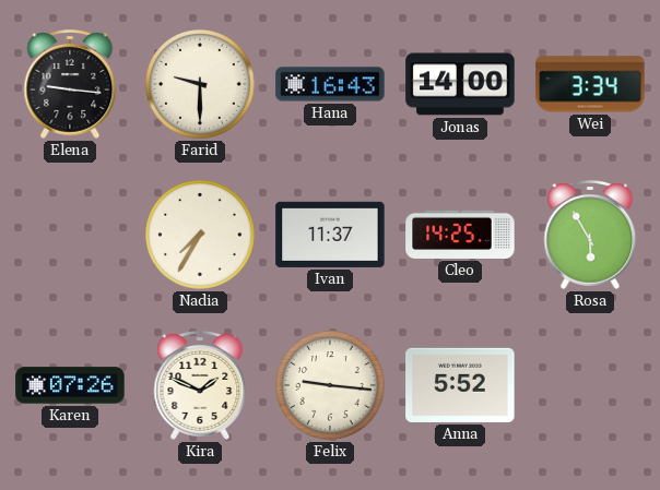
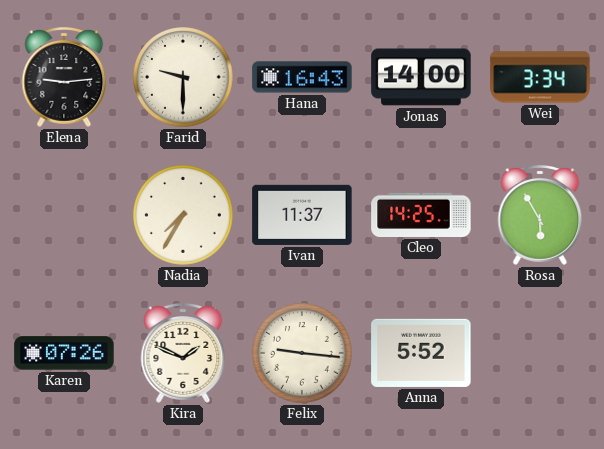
Elena: 9:16 -> 9:14 (64, 78)
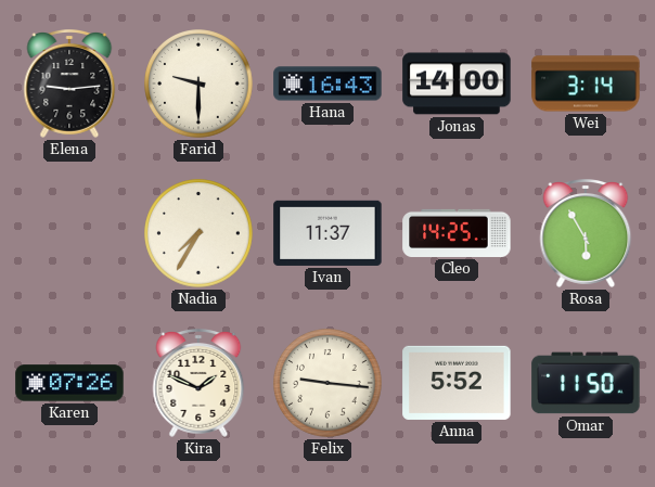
Wei: 3:34 -> 3:14 (586, 84)
Omar: none -> 11:50 (586, 383)
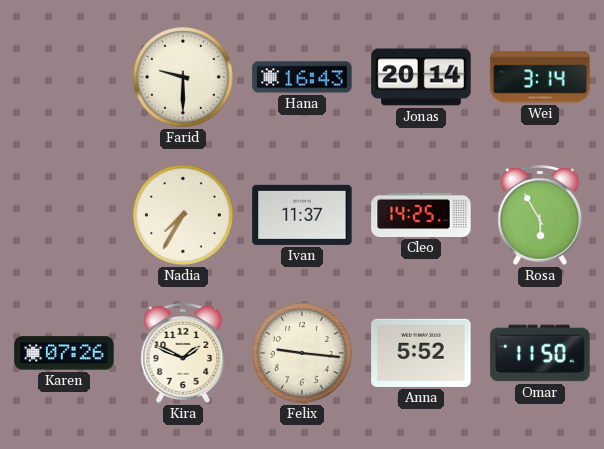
Elena: 9:14 -> none (69, 85)
Jonas: 14:00 -> 20:14 (421, 77)
